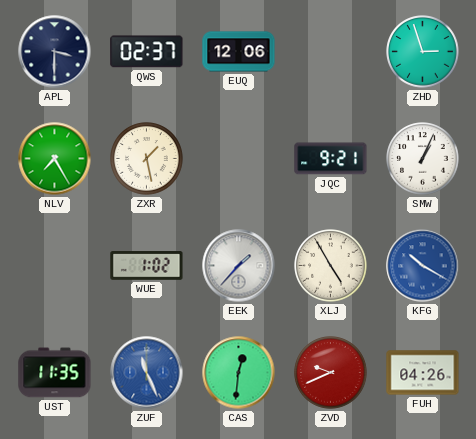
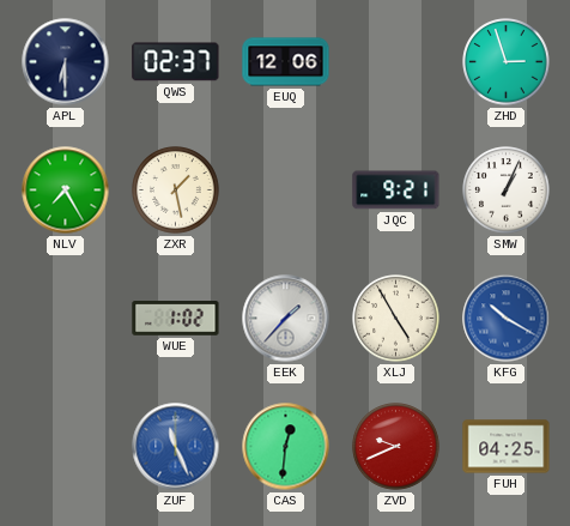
APL: 3:30 -> 6:30 (66, 62)
UST: 11:35 -> none (55, 373)
FUH: 04:26 -> 04:25 (507, 447)
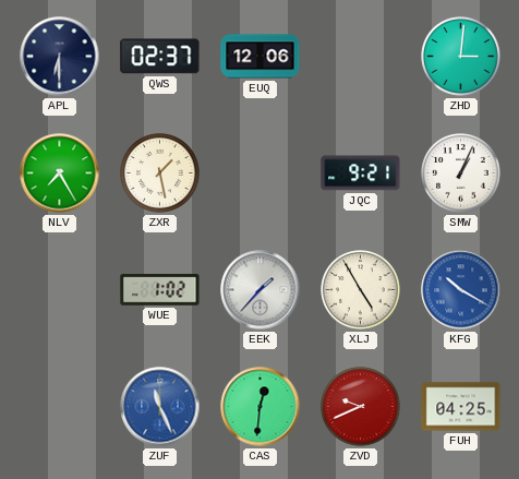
ZHD: 2:57 -> 3:01 (461, 57)
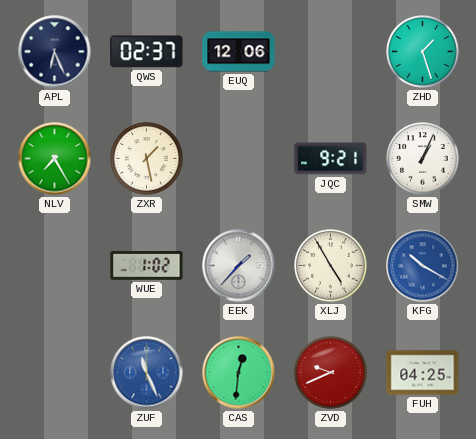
APL: 6:30 -> 6:26 (55, 52)
ZHD: 3:01 -> 1:27 (423, 52)
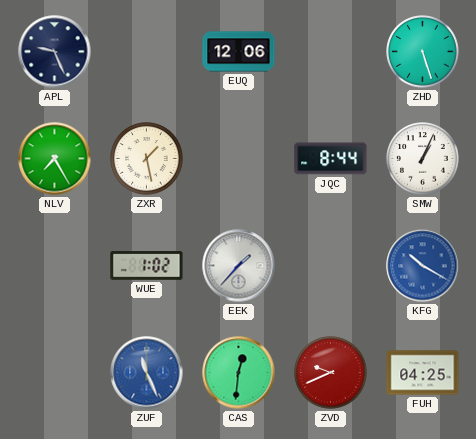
APL: 6:26 -> 9:26 (55, 52)
QWS: 02:37 -> none (147, 52)
ZHD: 1:27 -> 5:27 (423, 52)
JQC: 9:21 -> 8:44 (331, 159)
XLJ: 4:55 -> none (331, 266)
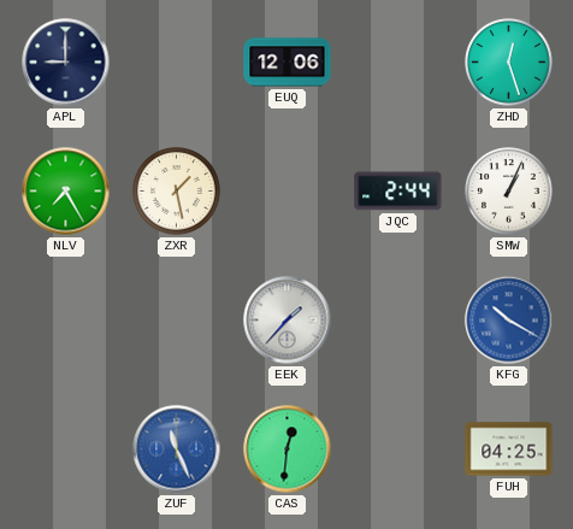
APL: 9:26 -> 9:00 (66, 63)
ZHD: 5:27 -> 12:27 (509, 63)
JQC: 8:44 -> 2:44 (398, 192)
WUE: 1:02 -> none (147, 266)
ZVD: 9:41 -> none (331, 373)
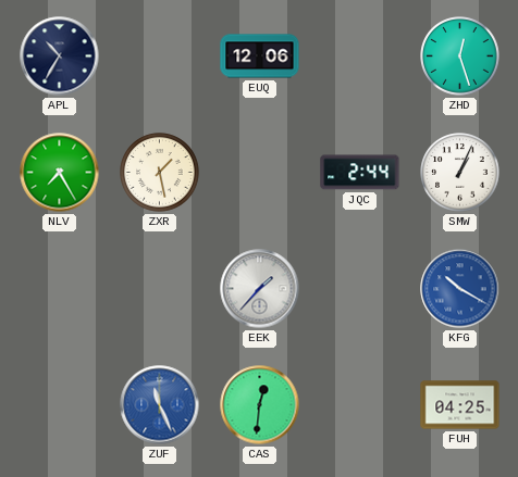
APL: 9:00 -> 10:35 (60, 57)
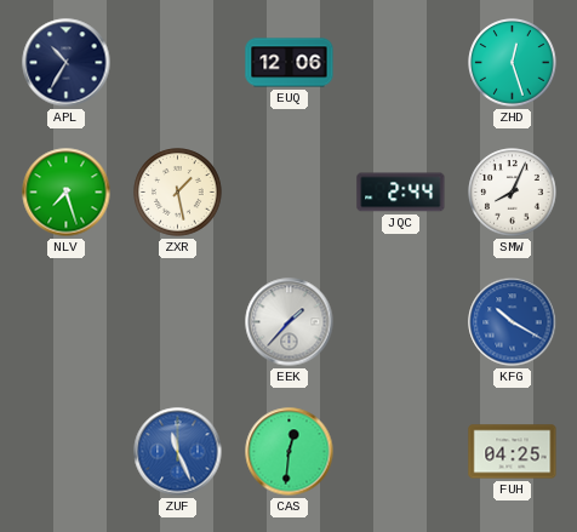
NLV: 7:25 -> 7:27 (67, 193)
SMW: 1:04 -> 8:04 (513, 193)
